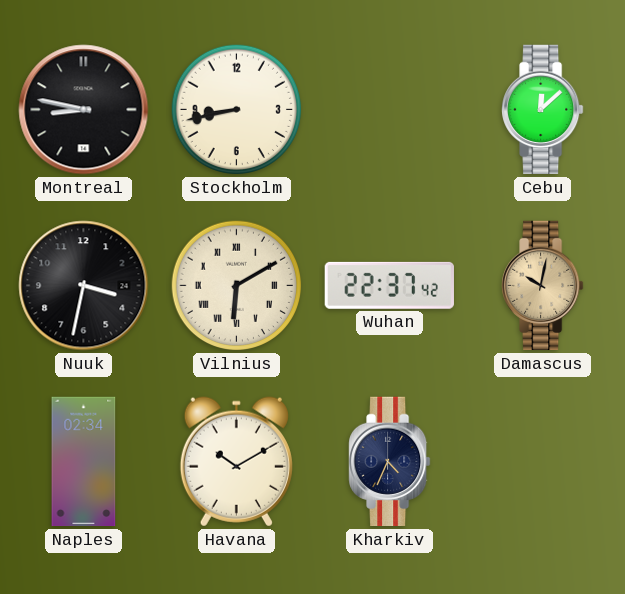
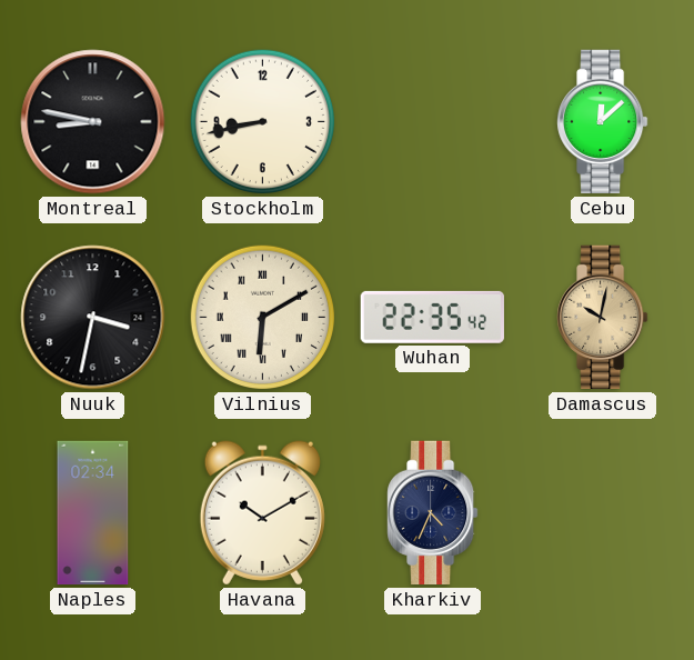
Wuhan: 22:37 -> 22:35 (432, 317)
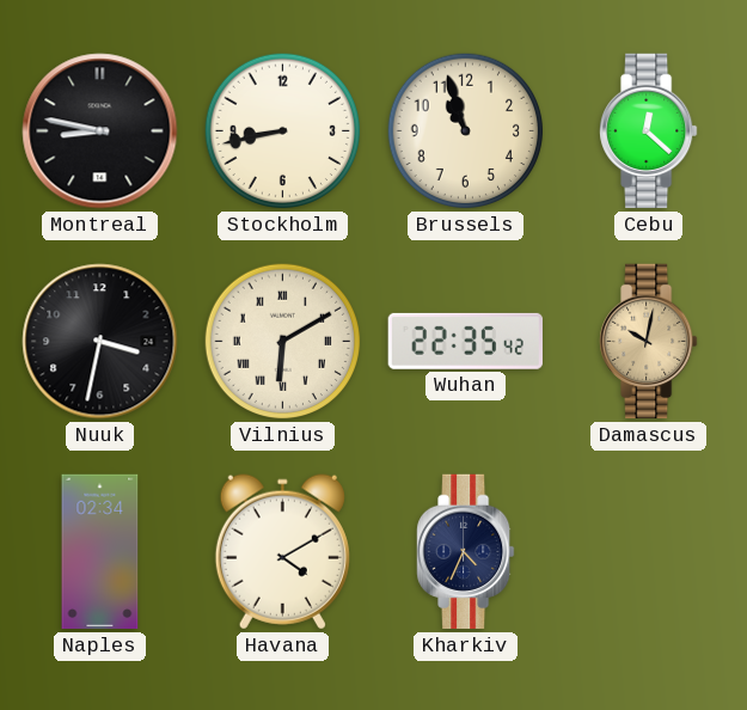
Brussels: none -> 10:57 (466, 131)
Cebu: 12:08 -> 12:22 (649, 131)
Havana: 10:10 -> 4:10 (282, 552)
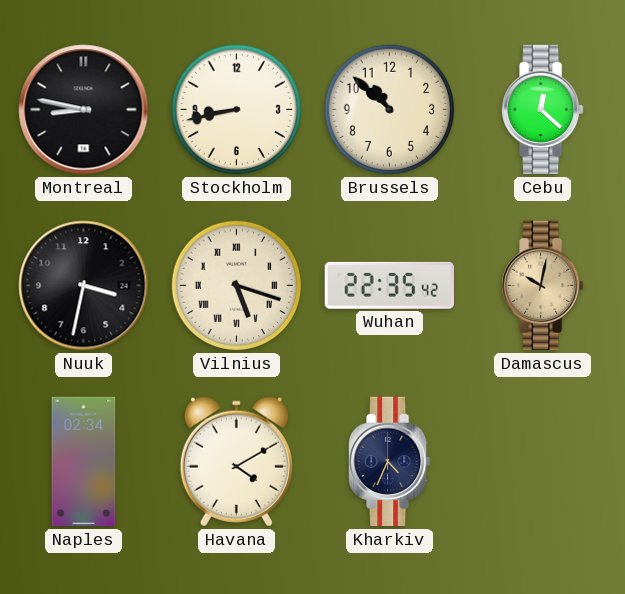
Brussels: 10:57 -> 10:52 (390, 110)
Vilnius: 6:10 -> 5:18 (237, 286)
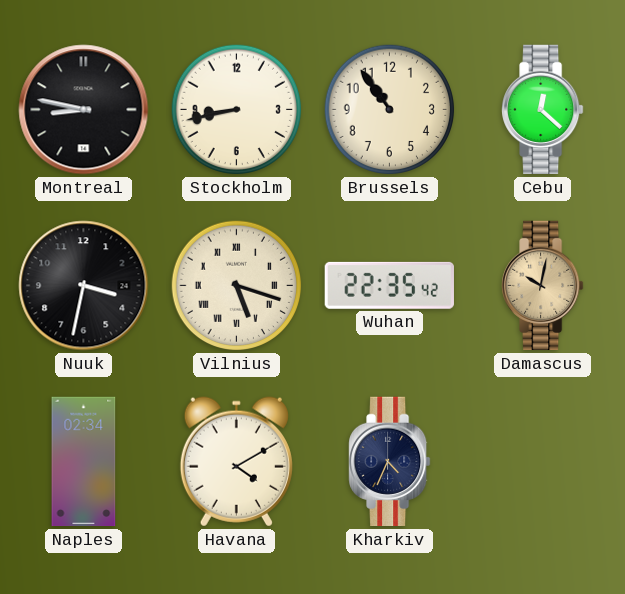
Brussels: 10:52 -> 10:54 (390, 110)
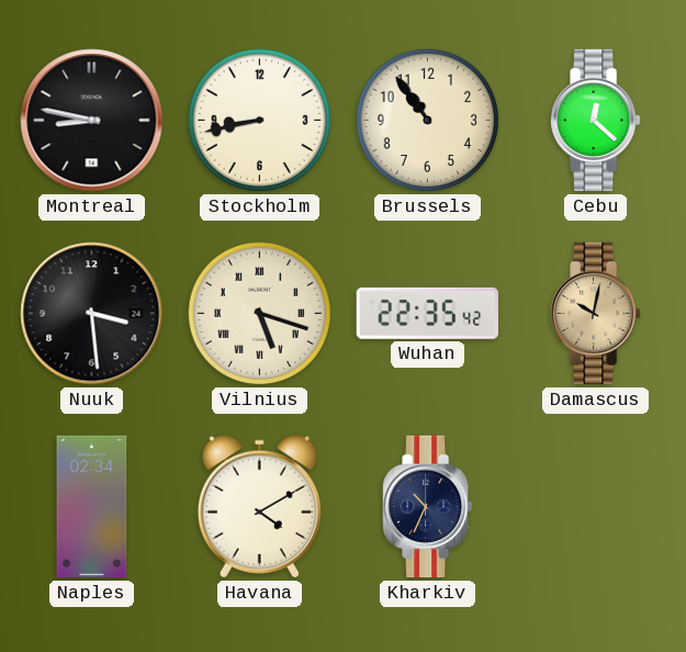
Nuuk: 3:32 -> 3:29 (92, 314)
Kharkiv: 4:34 -> 10:34 (428, 507)
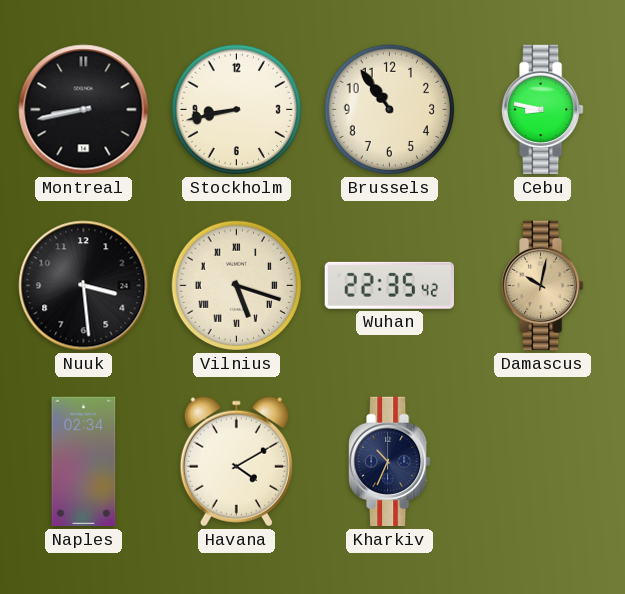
Montreal: 8:47 -> 8:43 (84, 110)
Cebu: 12:22 -> 8:47 (543, 110)
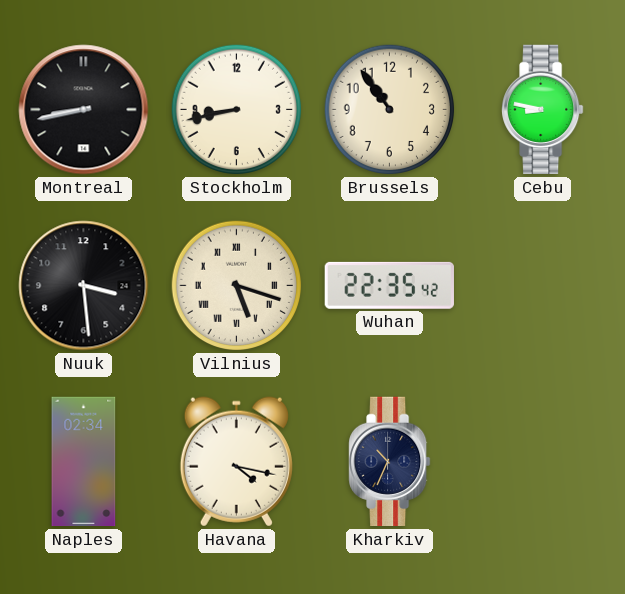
Damascus: 10:02 -> none (543, 286)
Havana: 4:10 -> 4:17 (236, 462)
